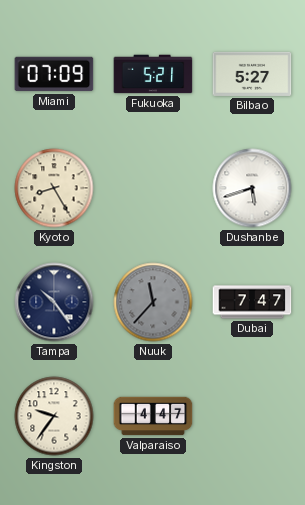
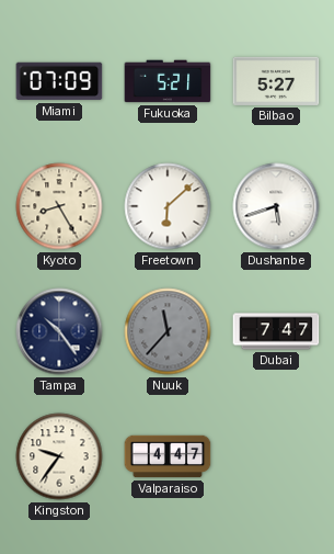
Freetown: none -> 6:08 (168, 206)
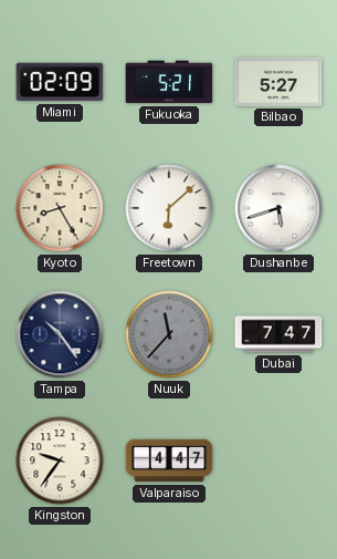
Miami: 07:09 -> 02:09 (60, 82)
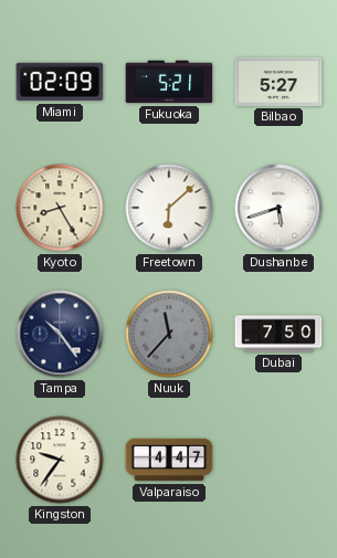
Dubai: 7:47 -> 7:50 (278, 334)
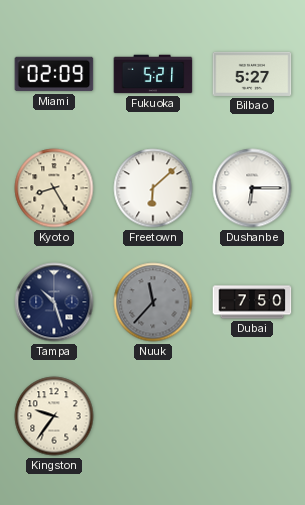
Dushanbe: 5:42 -> 6:15 (252, 188)
Tampa: 10:24 -> 10:27 (54, 302)
Valparaiso: 4:47 -> none (169, 460)
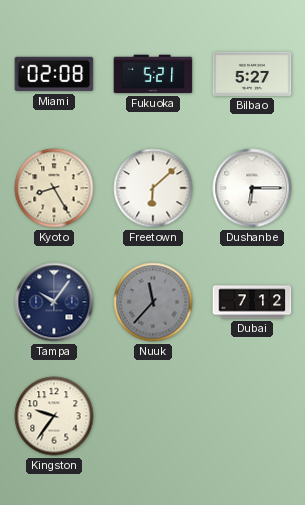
Miami: 02:09 -> 02:08 (54, 74)
Tampa: 10:27 -> 10:06 (54, 302)
Dubai: 7:50 -> 7:12 (252, 302)
